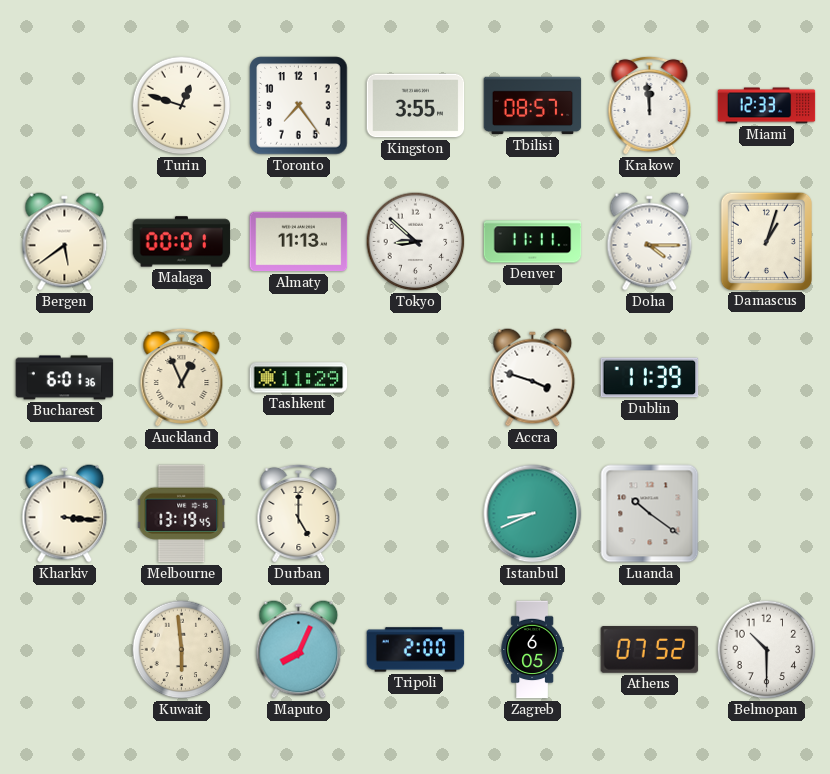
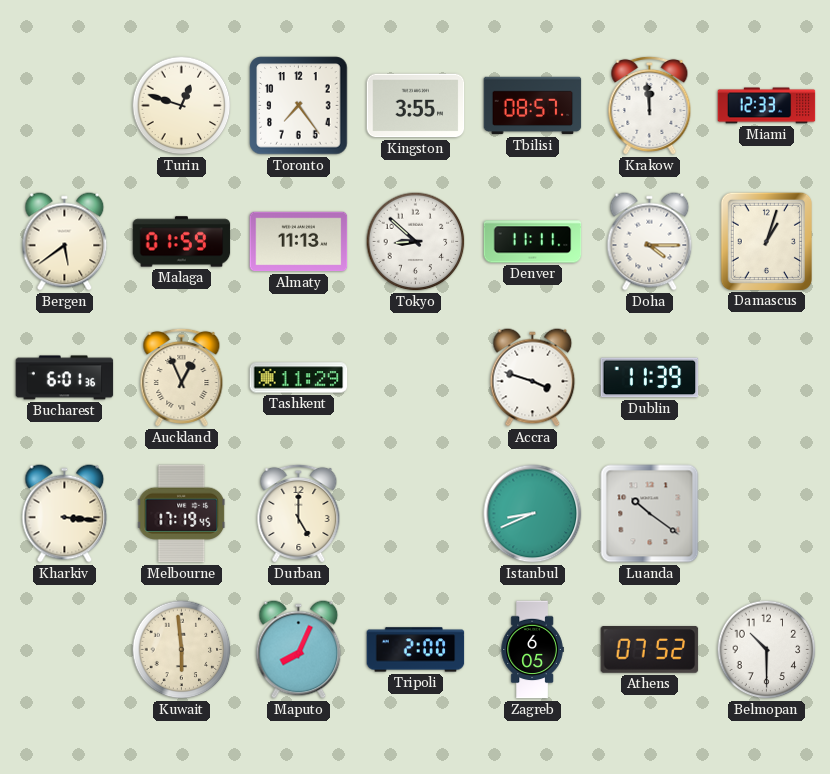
Malaga: 00:01 -> 01:59 (182, 242)
Melbourne: 13:19 -> 17:19 (182, 514)
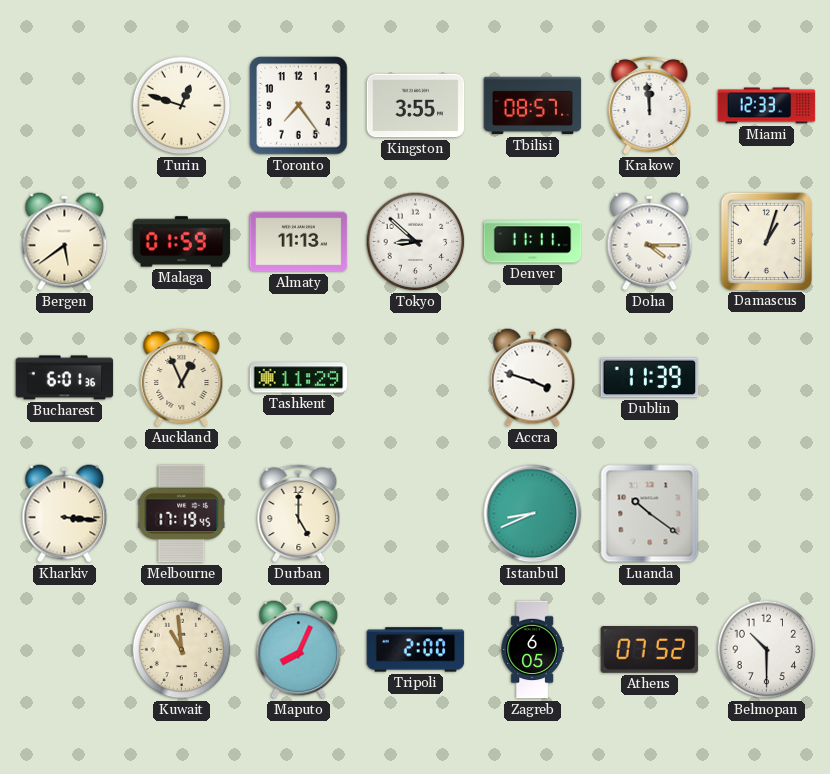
Kuwait: 5:59 -> 10:59 (182, 650)
